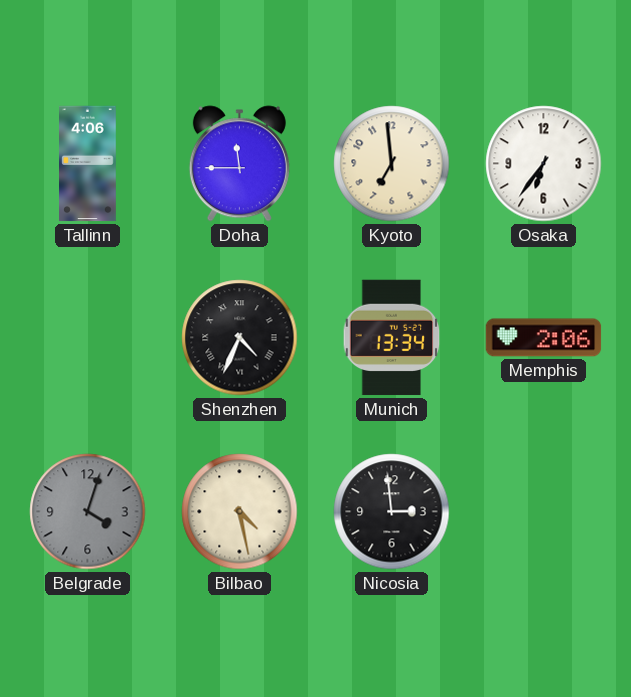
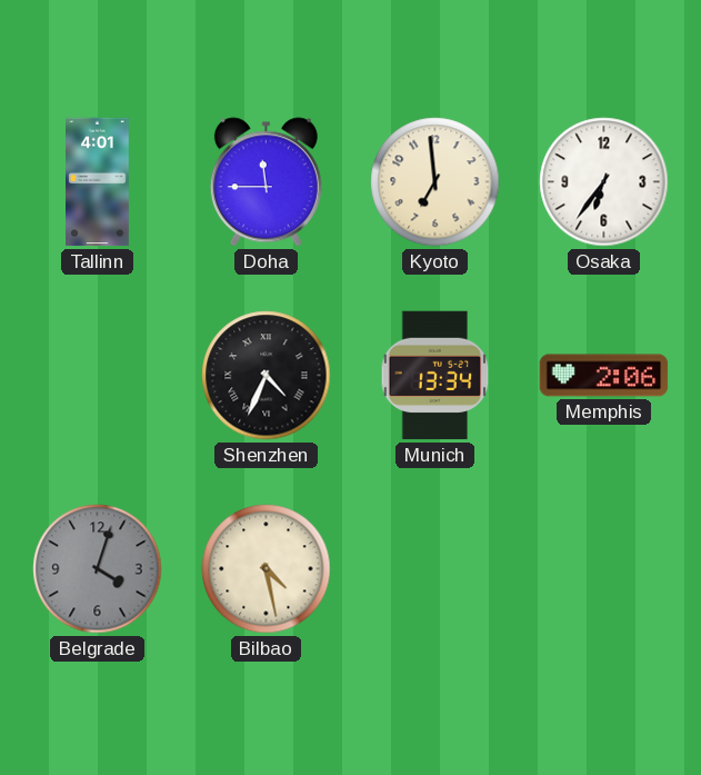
Tallinn: 4:06 -> 4:01 (98, 182)
Nicosia: 2:59 -> none (392, 512)
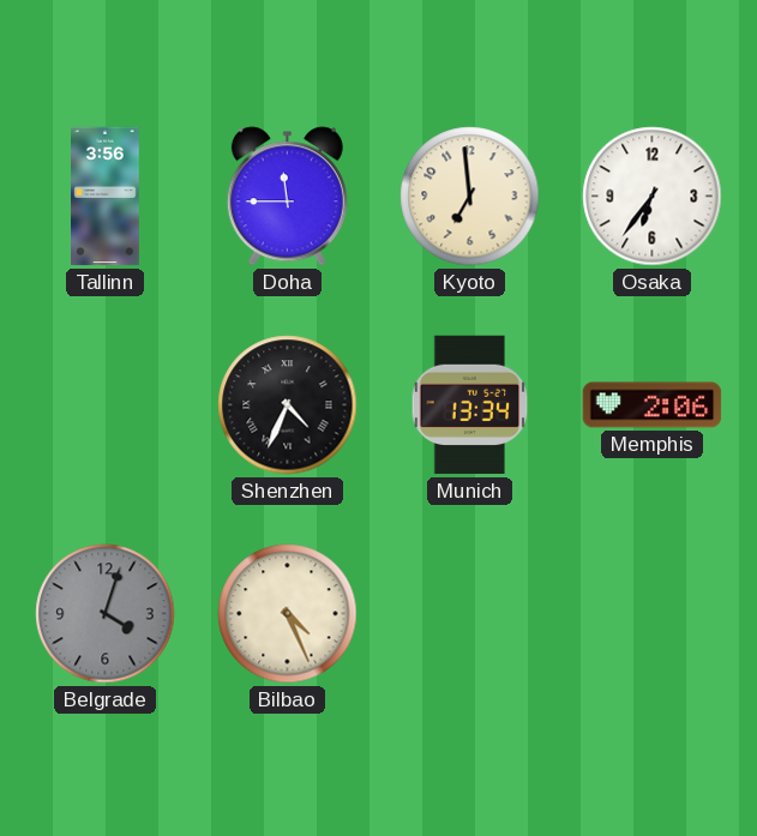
Tallinn: 4:01 -> 3:56 (106, 197)
Bilbao: 4:28 -> 4:26 (288, 614)
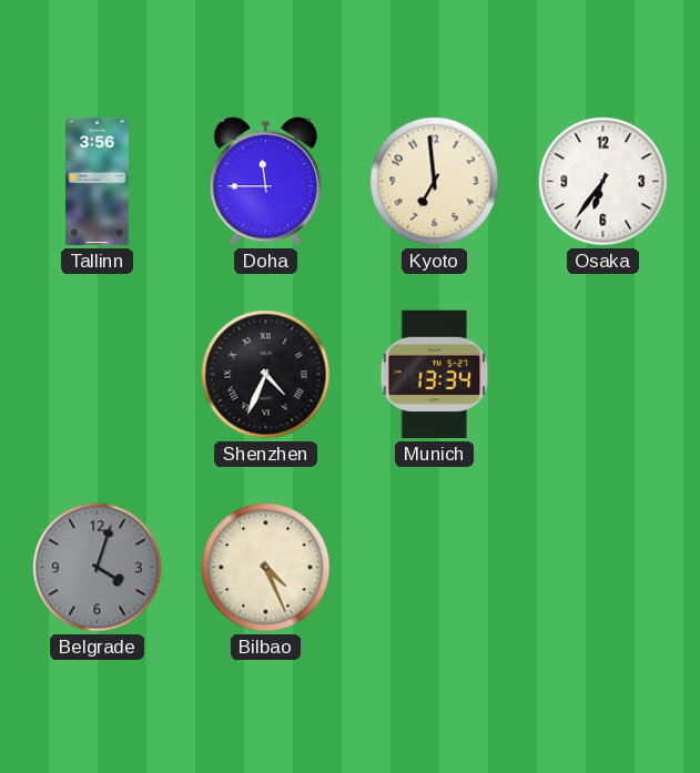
Memphis: 2:06 -> none (653, 405)
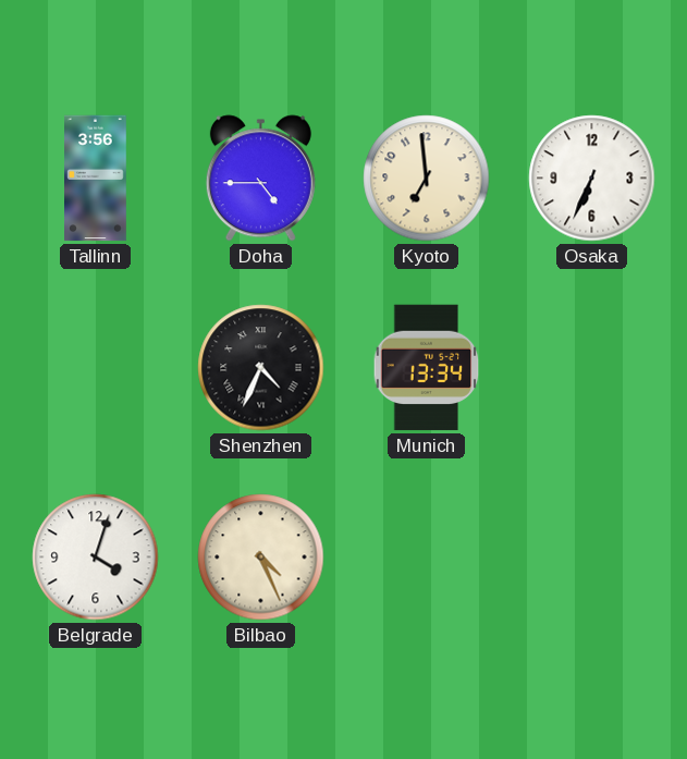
Doha: 11:45 -> 4:45 (260, 179)
Osaka: 6:36 -> 6:34 (592, 179)
Belgrade dial: grey -> white (96, 558)
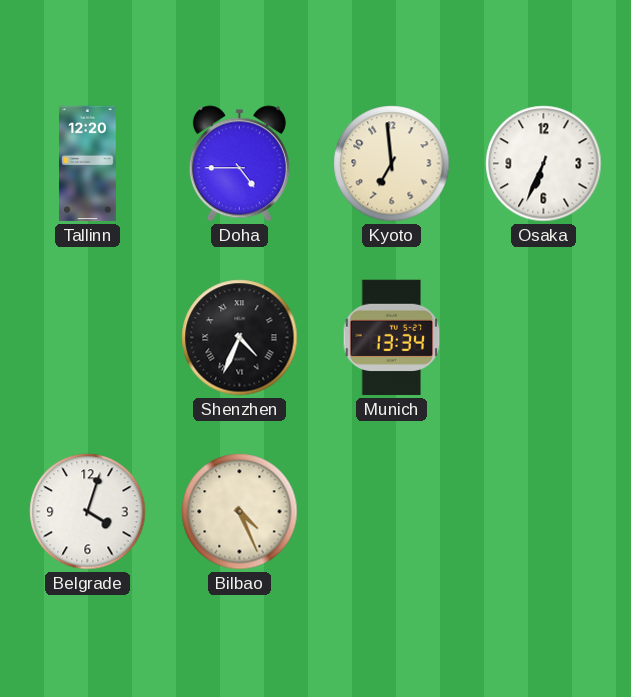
Tallinn: 3:56 -> 12:20 (88, 164)
